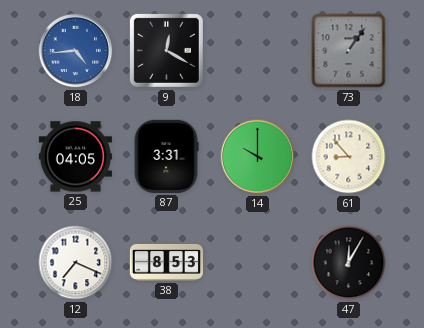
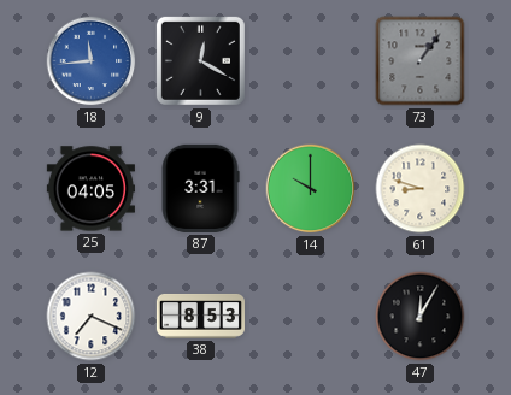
18: 4:44 -> 11:44 (92, 61)
61: 8:53 -> 8:48 (421, 189)
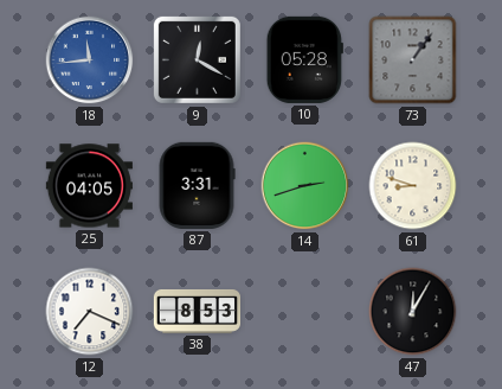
10: none -> 05:28 (304, 59)
14: 10:00 -> 2:42 (305, 186)
